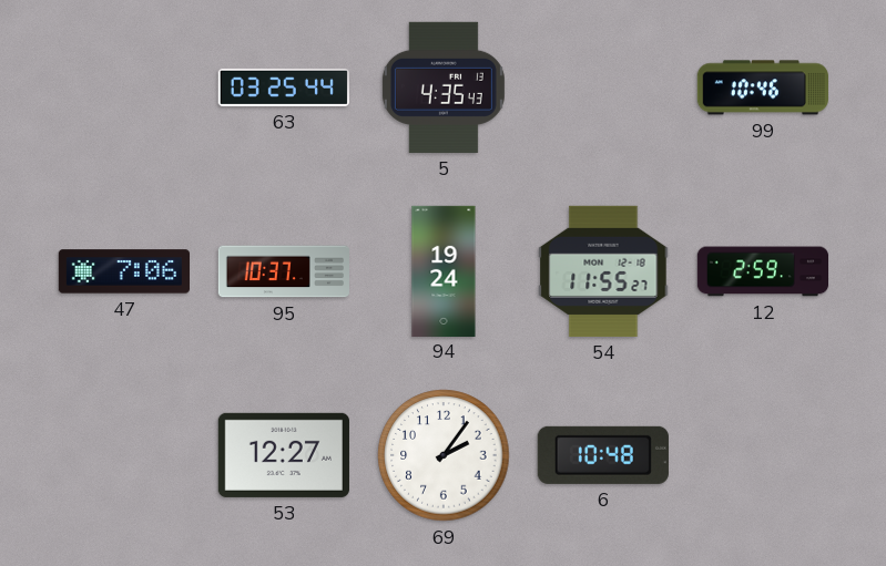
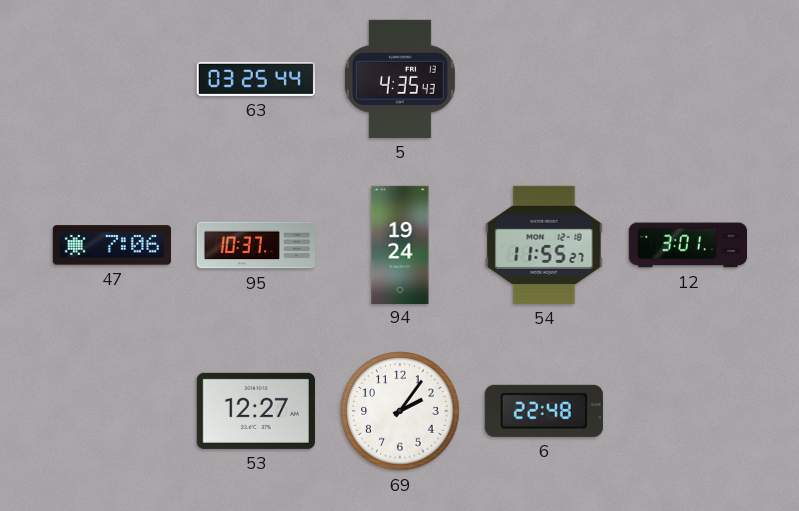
99: 10:46 -> none (763, 88)
12: 2:59 -> 3:01 (687, 245)
6: 10:48 -> 22:48 (544, 411)
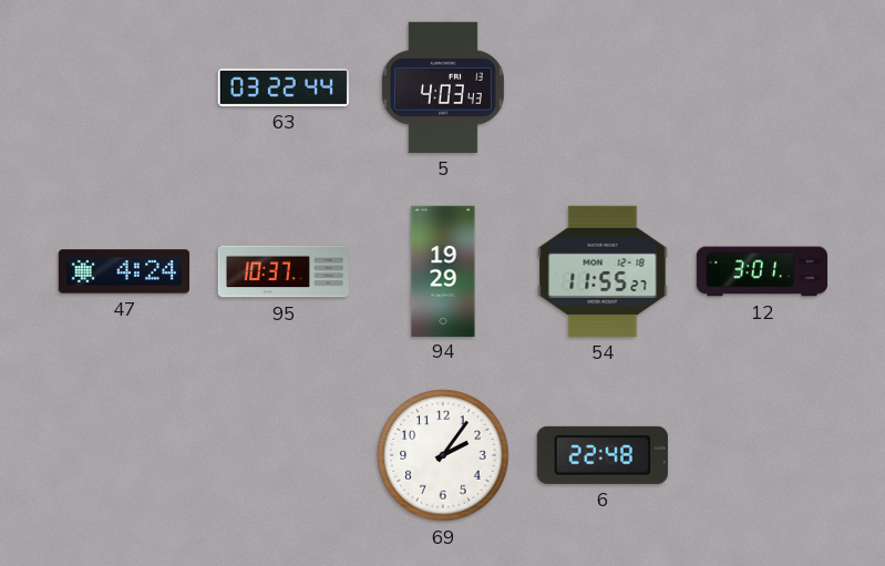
63: 03:25 -> 03:22 (284, 88)
5: 4:35 -> 4:03 (443, 88)
47: 7:06 -> 4:24 (123, 271)
94: 19:24 -> 19:29 (443, 270)
53: 12:27 -> none (256, 411)
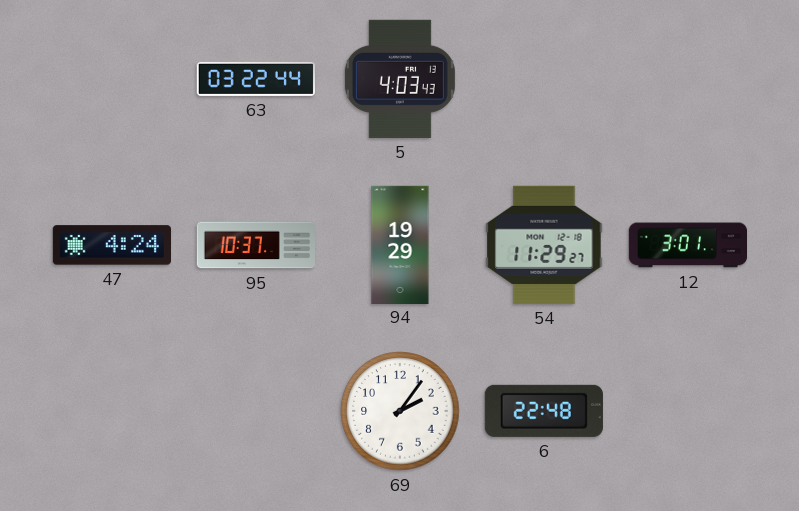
54: 11:55 -> 11:29 (544, 245)
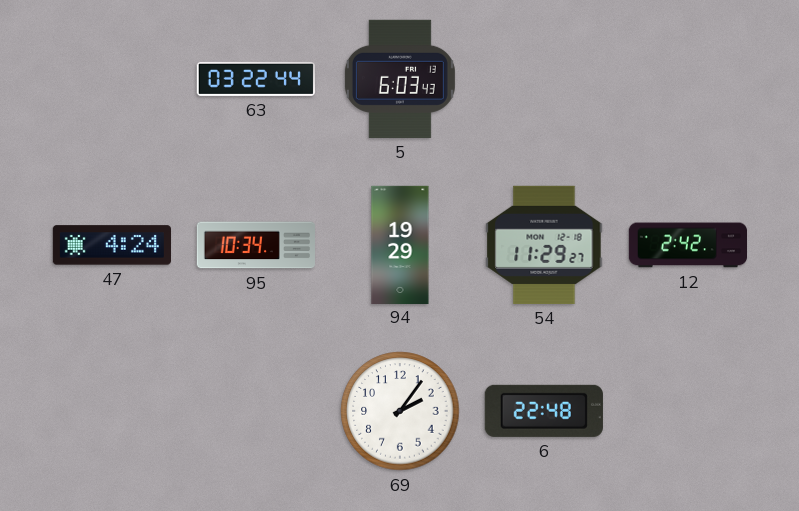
5: 4:03 -> 6:03 (400, 79)
95: 10:37 -> 10:34 (255, 245)
12: 3:01 -> 2:42 (687, 245)
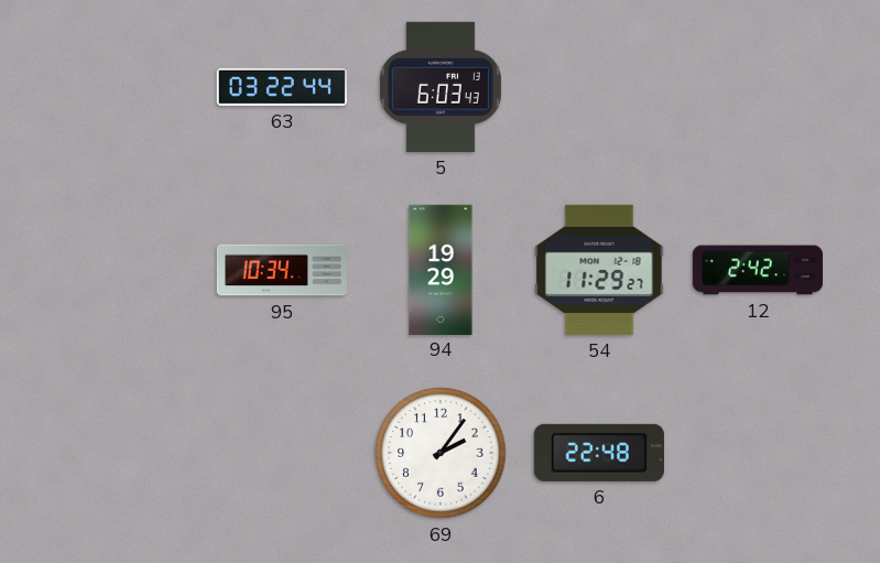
47: 4:24 -> none (111, 245)
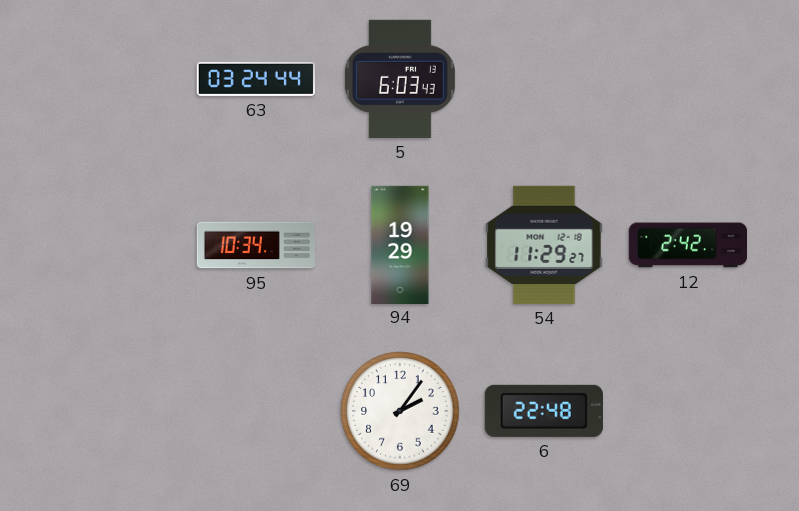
63: 03:22 -> 03:24 (256, 79)
